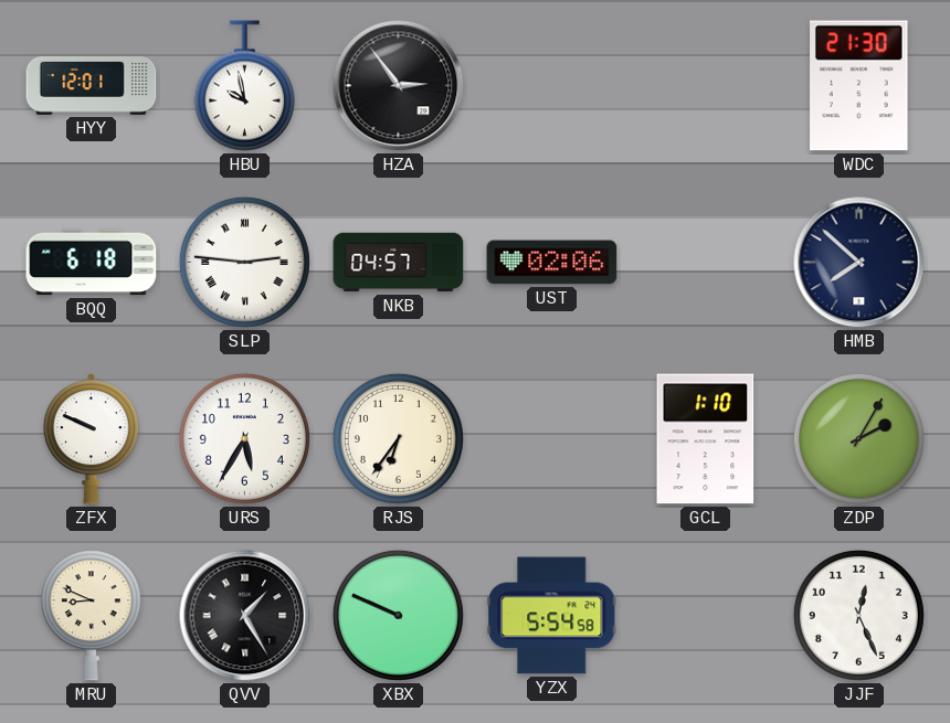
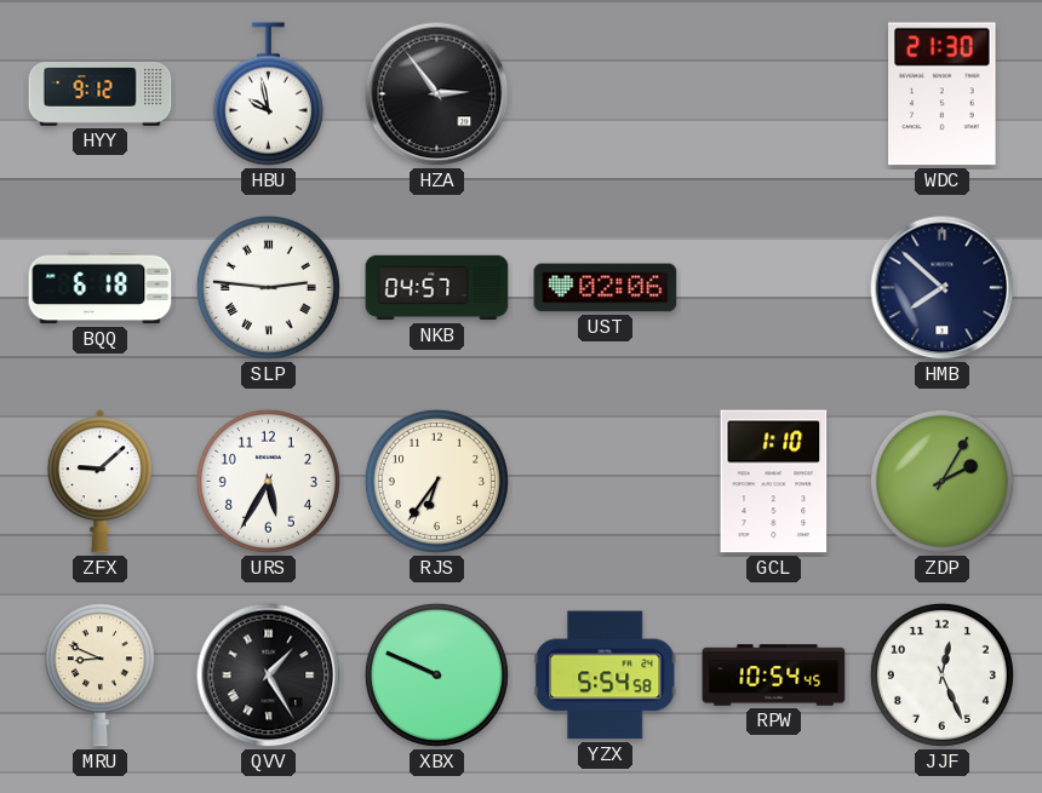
HYY: 12:01 -> 9:12 (101, 94)
ZFX: 9:49 -> 9:08 (99, 482)
RPW: none -> 10:54 (774, 676)
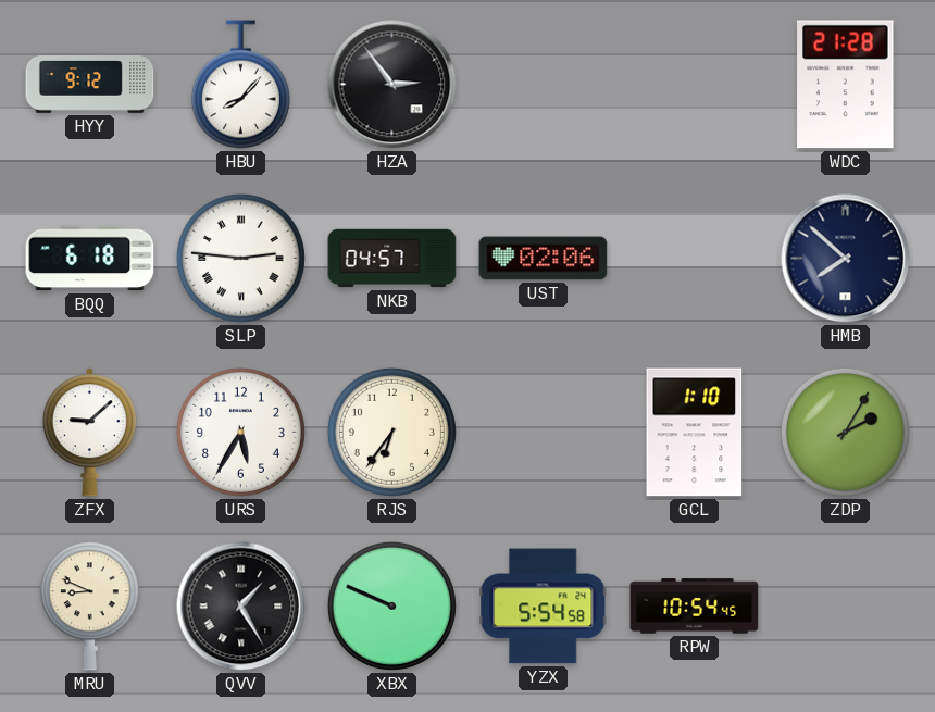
HBU: 9:58 -> 8:07 (240, 85)
WDC: 21:30 -> 21:28 (846, 85)
JJF: 12:26 -> none (941, 674)
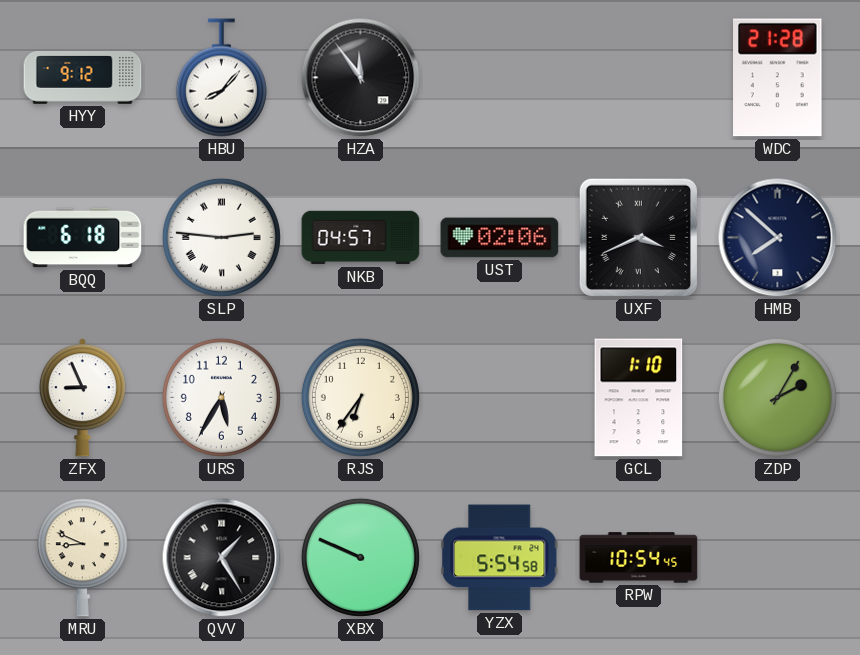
HZA: 2:54 -> 11:54 (361, 78)
UXF: none -> 3:41 (638, 237)
ZFX: 9:08 -> 8:56 (82, 398)
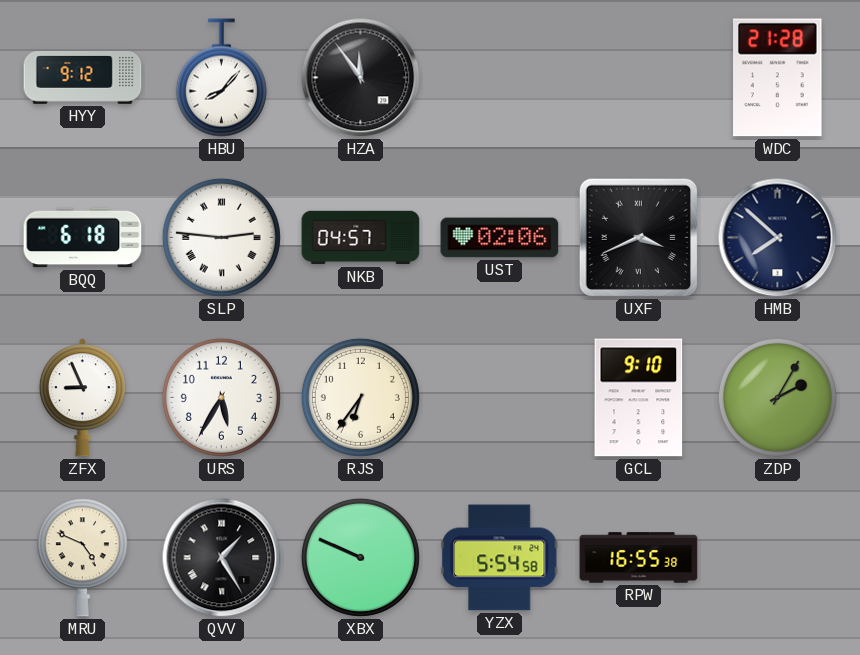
GCL: 1:10 -> 9:10 (639, 398)
MRU: 8:49 -> 4:49 (82, 558)
RPW: 10:54 -> 16:55 (639, 558)
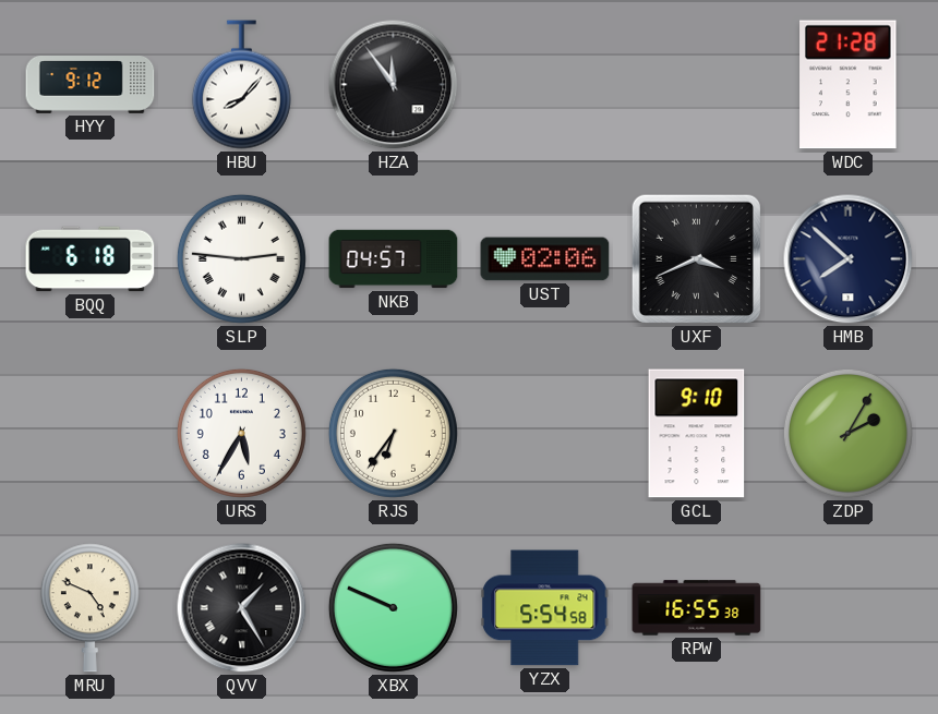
ZFX: 8:56 -> none (82, 398)
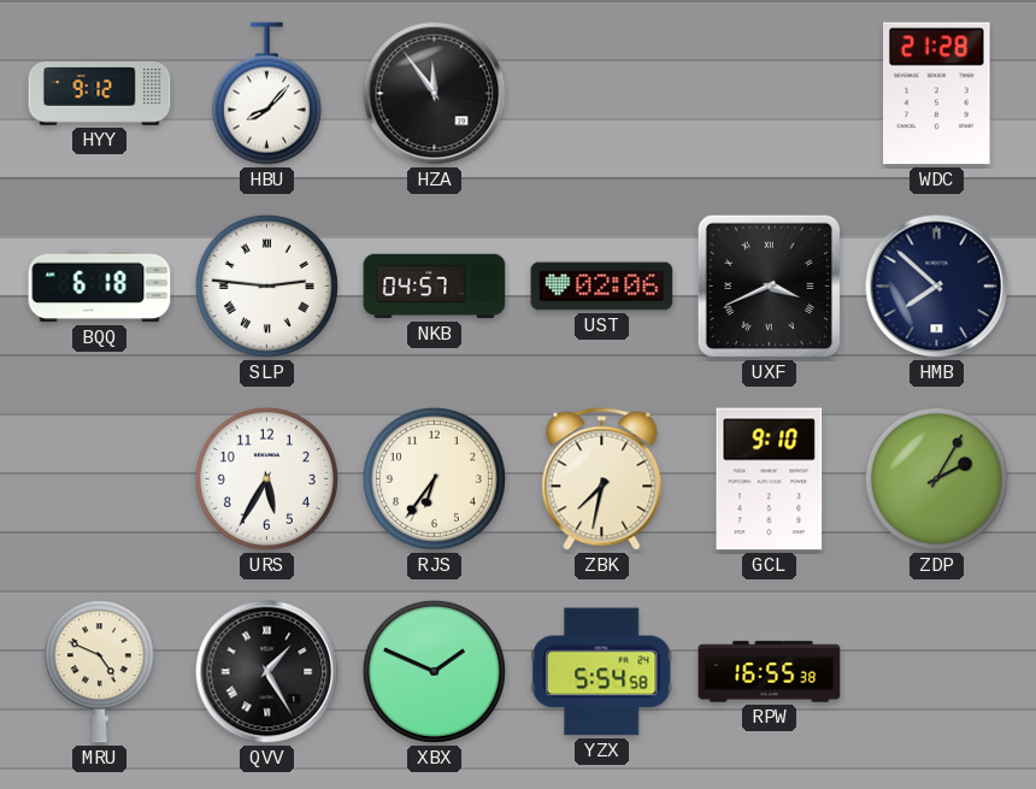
ZBK: none -> 7:32 (602, 479)
XBX: 9:49 -> 1:49 (434, 671)
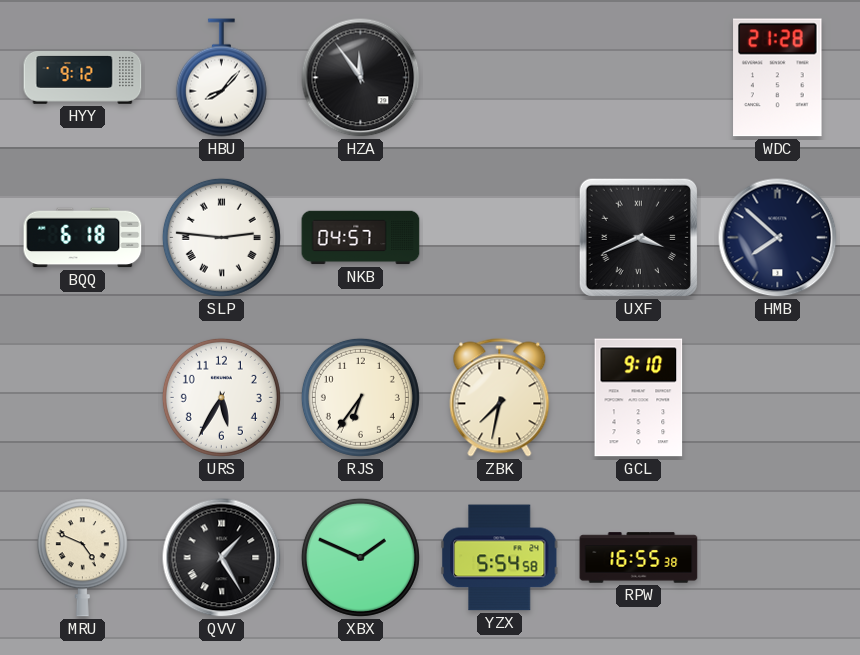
UST: 02:06 -> none (602, 287)
ZDP: 2:05 -> none (936, 478)
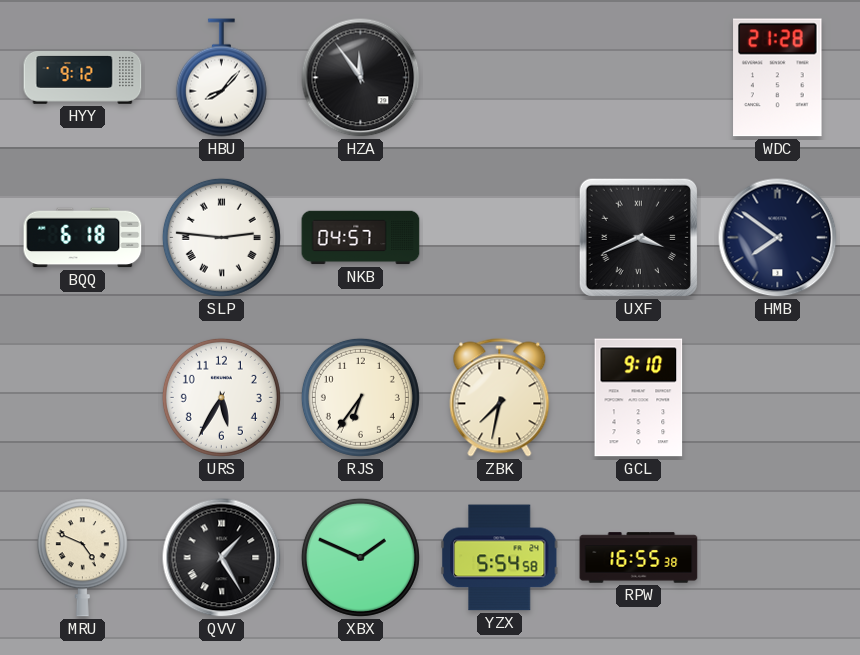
HMB: 7:52 -> 7:51 (778, 238)
